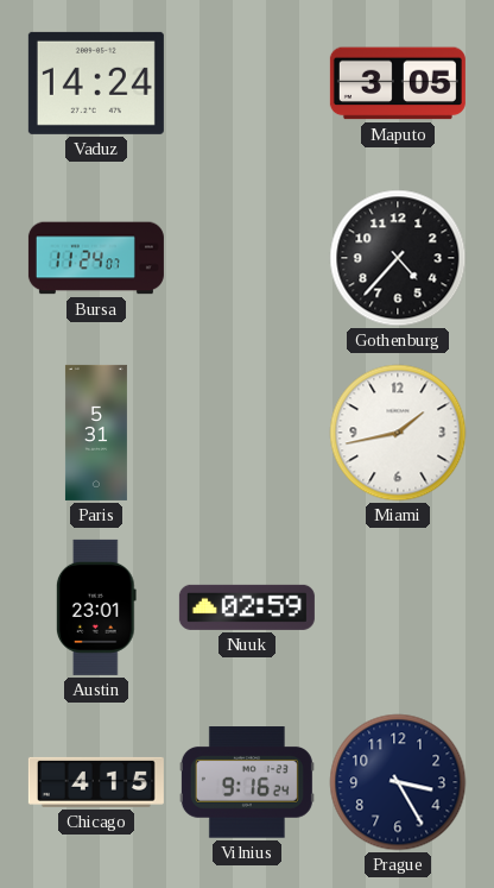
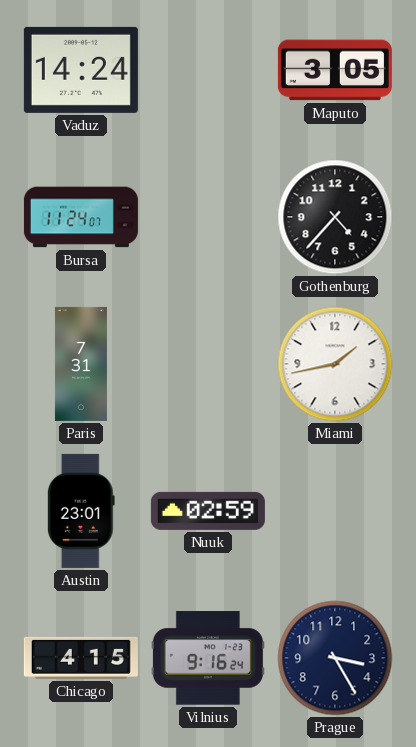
Paris: 5:31 -> 7:31 (81, 364)
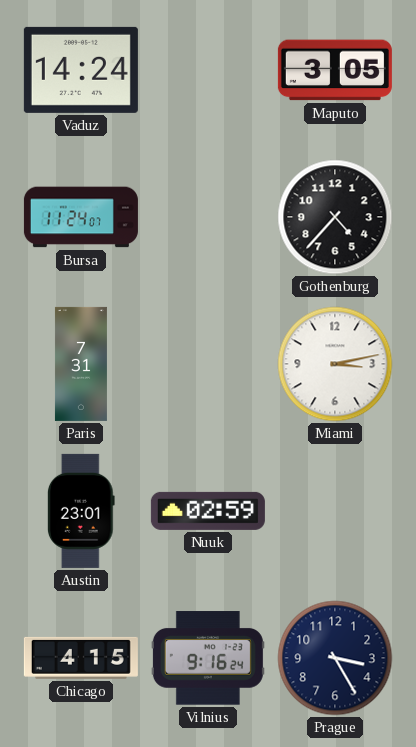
Miami: 1:43 -> 3:13 (335, 364)
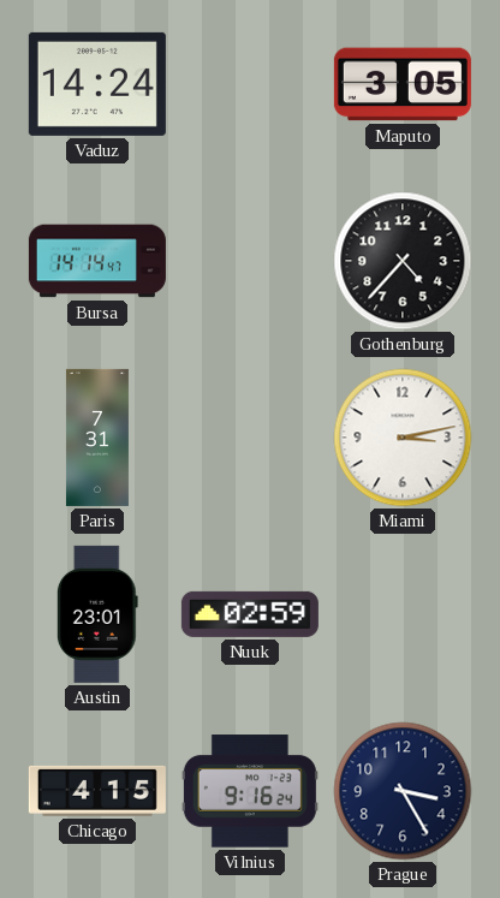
Bursa: 11:24 -> 14:14 (97, 261)
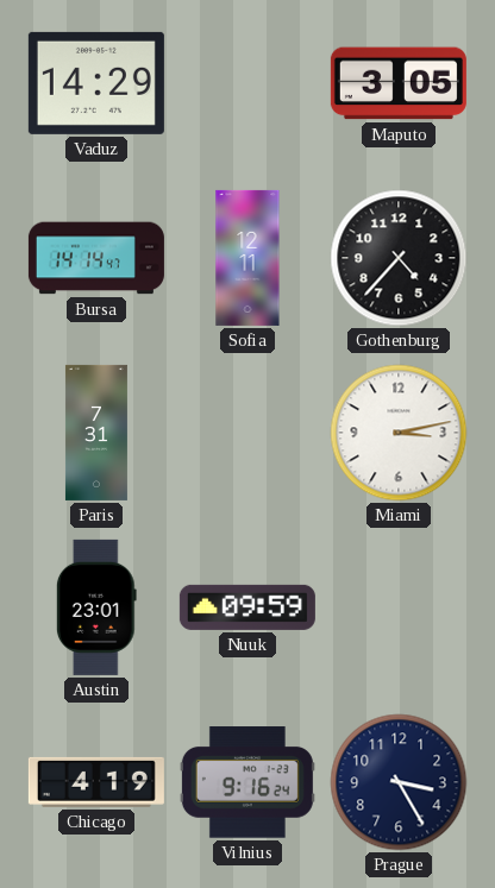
Vaduz: 14:24 -> 14:29 (96, 83)
Sofia: none -> 12:11 (248, 258)
Nuuk: 02:59 -> 09:59 (248, 607)
Chicago: 4:15 -> 4:19 (96, 782)
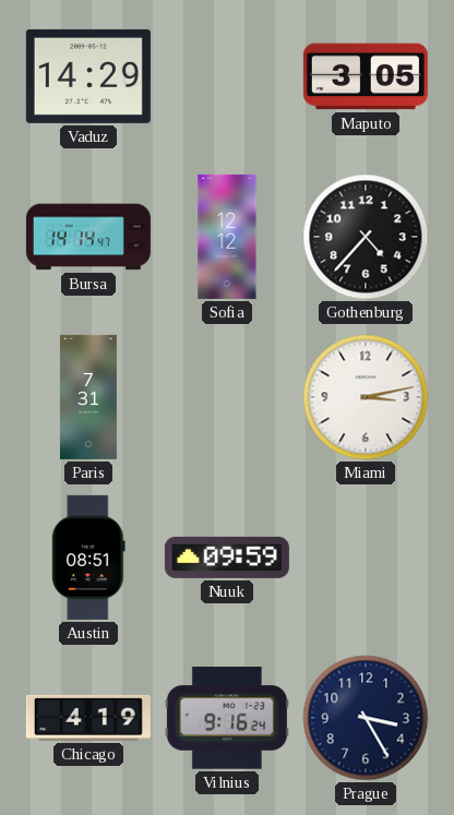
Sofia: 12:11 -> 12:12 (227, 237)
Austin: 23:01 -> 08:51 (88, 558)
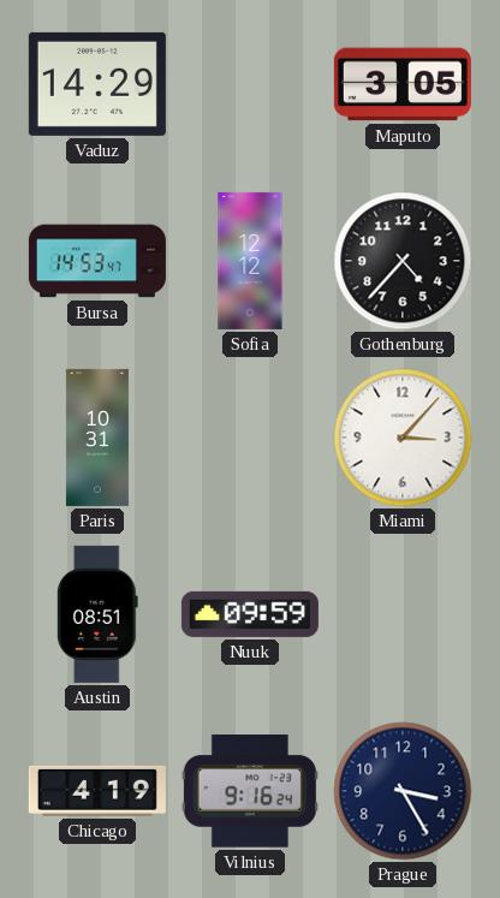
Bursa: 14:14 -> 14:53 (97, 261)
Paris: 7:31 -> 10:31 (97, 438)
Miami: 3:13 -> 3:07 (403, 438)
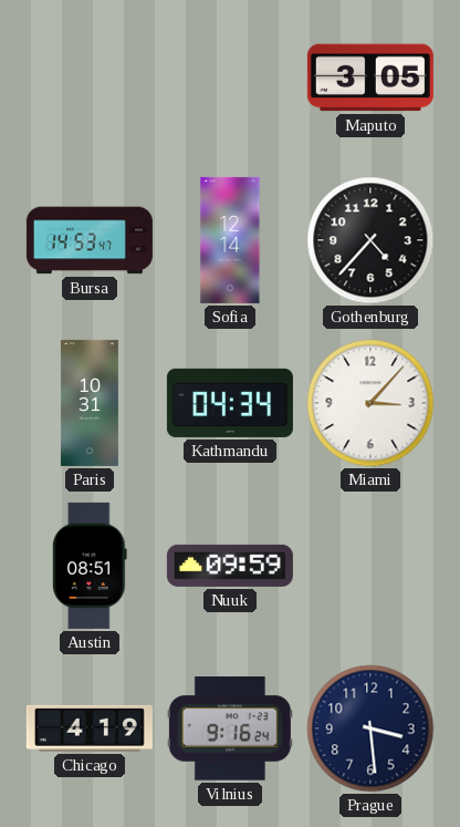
Vaduz: 14:29 -> none (97, 84)
Sofia: 12:12 -> 12:14 (230, 240)
Kathmandu: none -> 04:34 (230, 403)
Prague: 3:25 -> 3:29 (370, 728)
